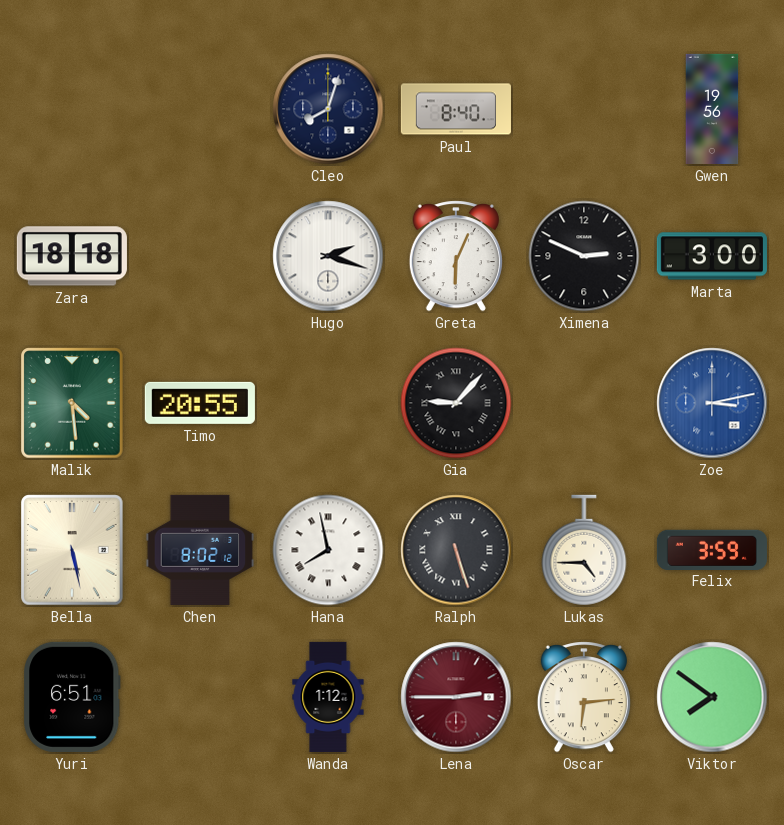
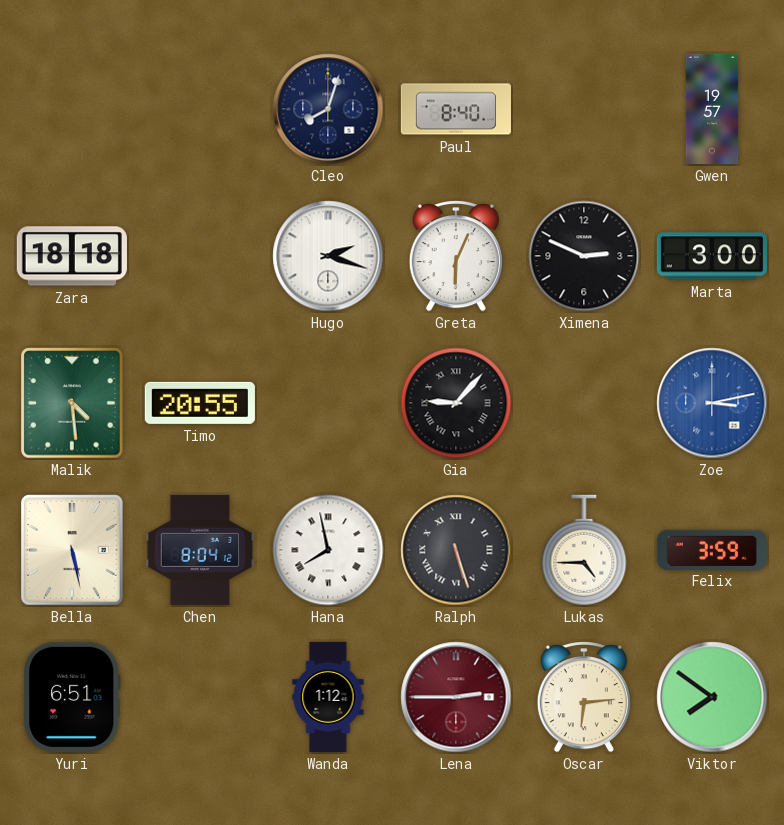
Gwen: 19:56 -> 19:57 (712, 109)
Chen: 8:02 -> 8:04 (200, 550)
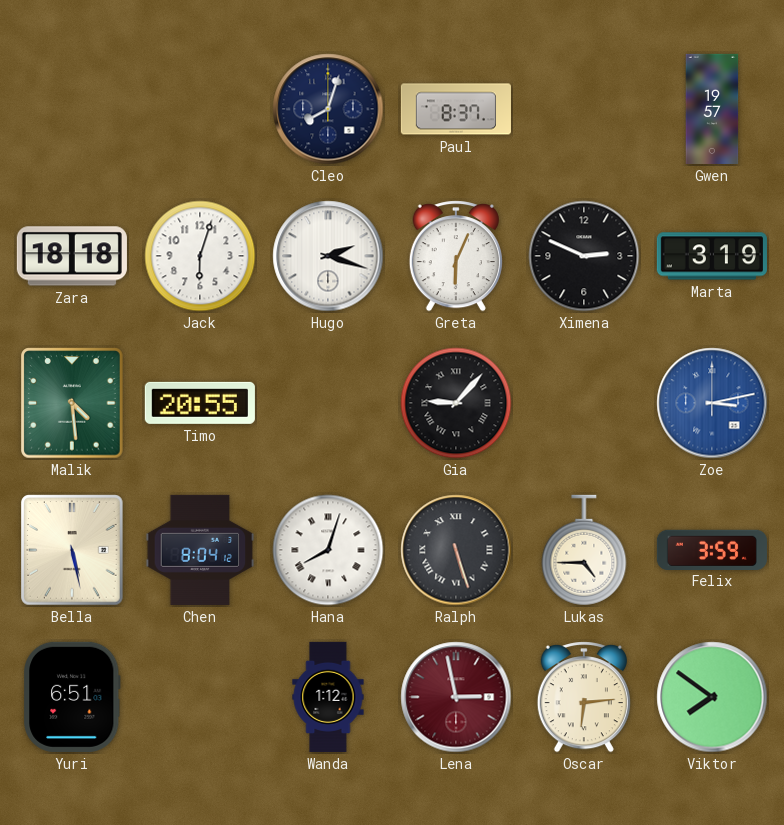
Paul: 8:40 -> 8:37 (456, 109)
Jack: none -> 6:03 (200, 256)
Marta: 3:00 -> 3:19 (712, 256)
Hana: 7:58 -> 8:03 (328, 550)
Lena: 2:45 -> 2:58 (456, 697)
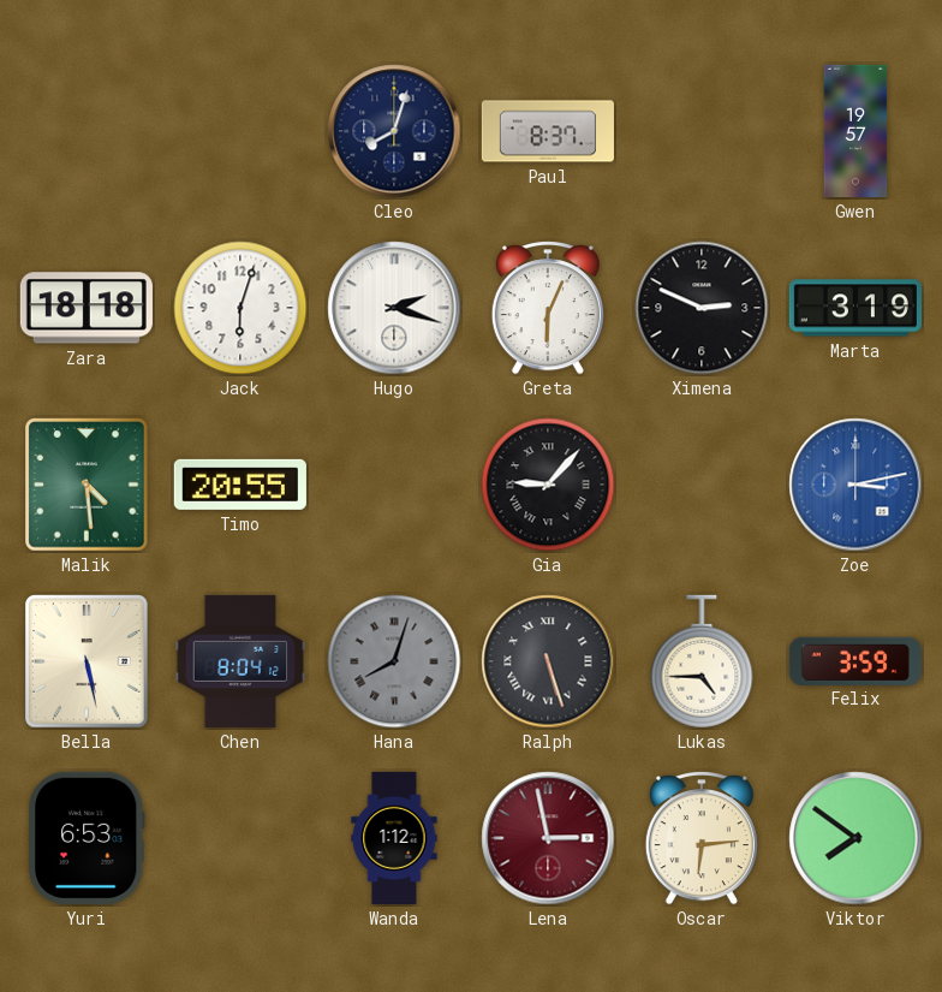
Hana dial: white -> grey (394, 661)
Yuri: 6:51 -> 6:53 (88, 838)
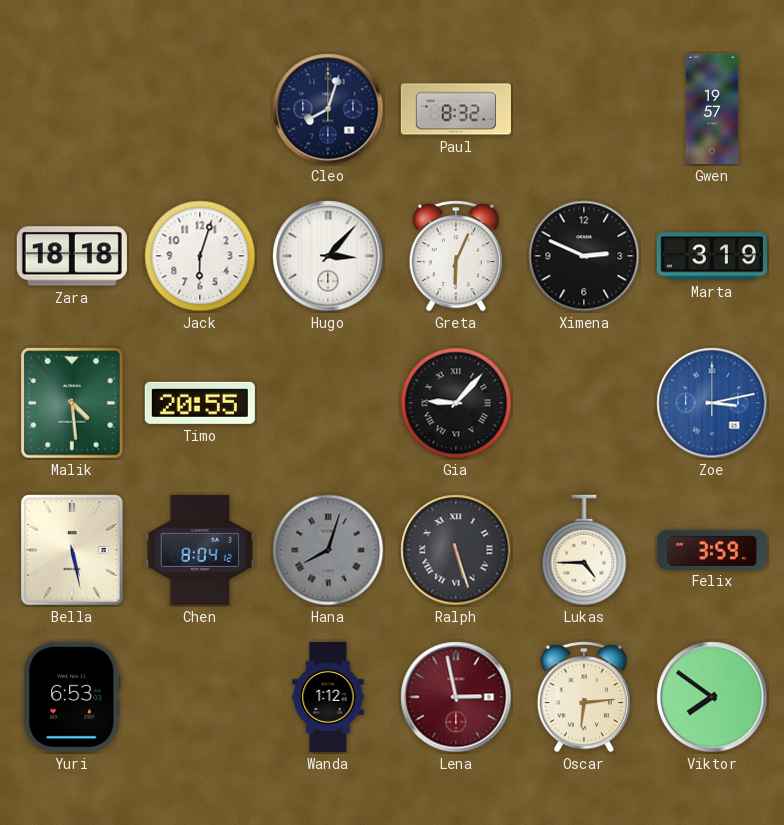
Paul: 8:37 -> 8:32 (456, 109)
Hugo: 2:18 -> 3:07 (328, 256)
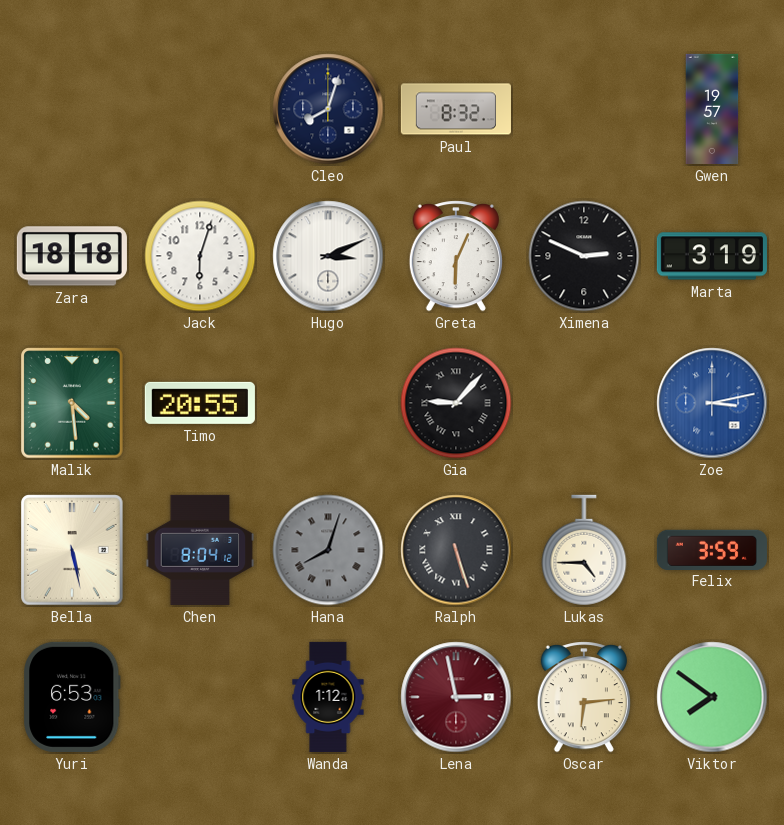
Hugo: 3:07 -> 3:11 (328, 256)
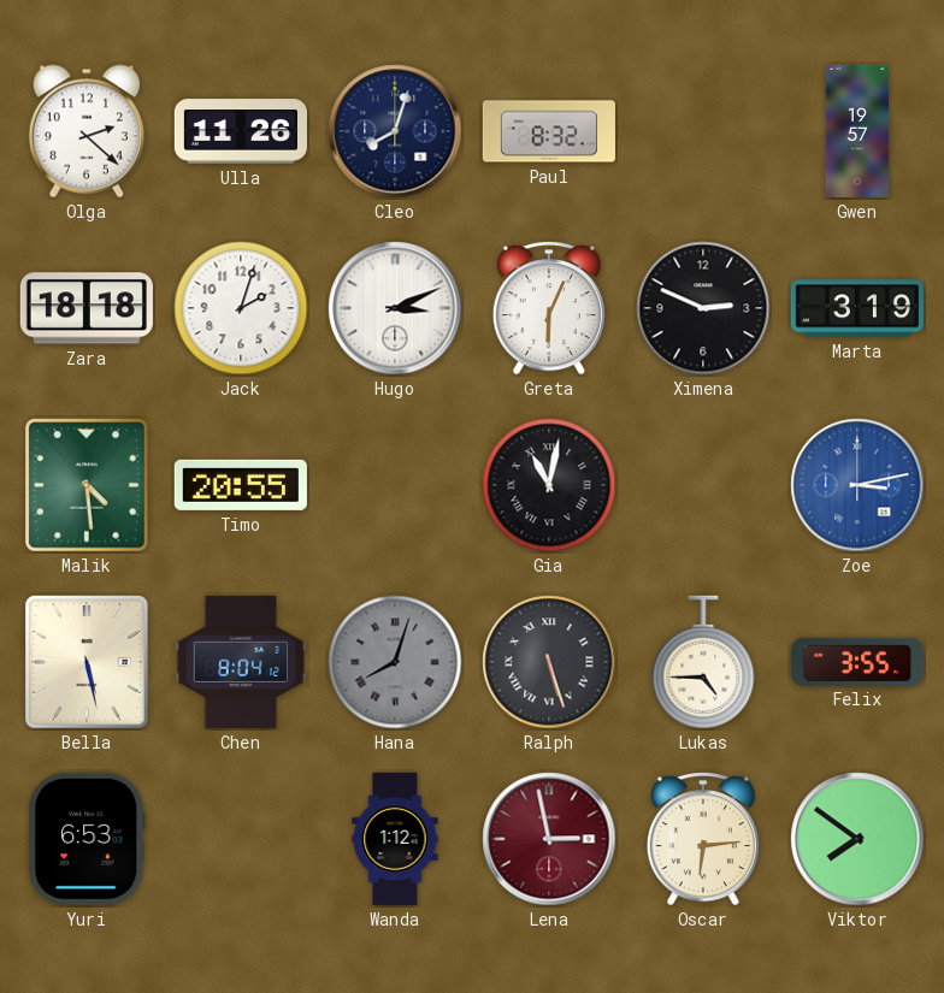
Olga: none -> 2:22 (87, 131)
Ulla: none -> 11:26 (241, 131)
Jack: 6:03 -> 2:03 (241, 308)
Gia: 9:07 -> 11:02 (549, 485)
Felix: 3:59 -> 3:55 (857, 661)
